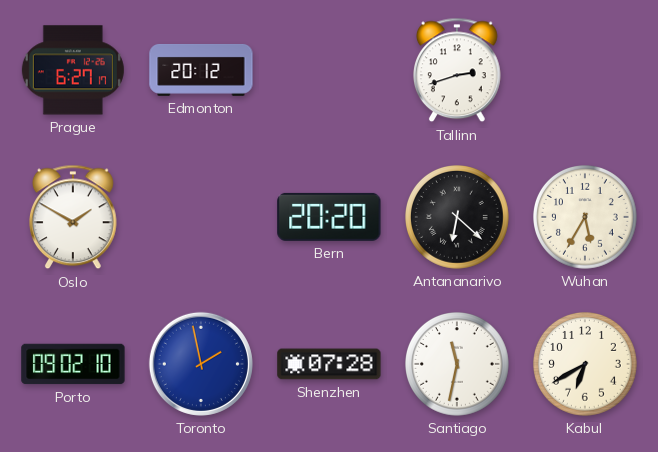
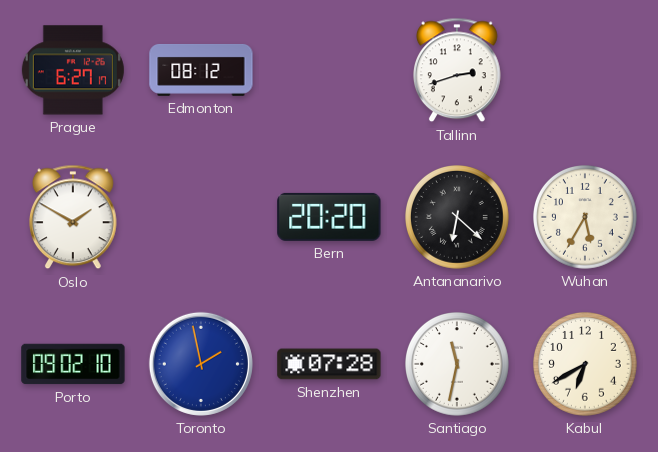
Edmonton: 20:12 -> 08:12 (201, 70)
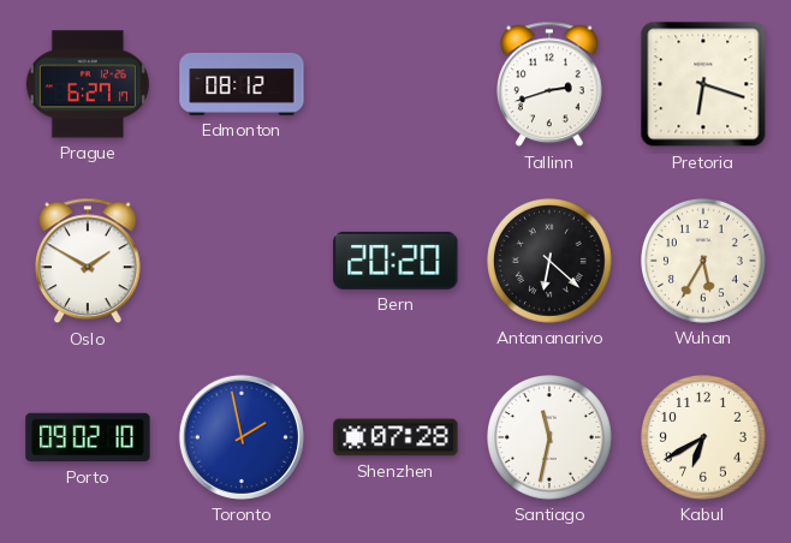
Pretoria: none -> 6:18 (703, 84)
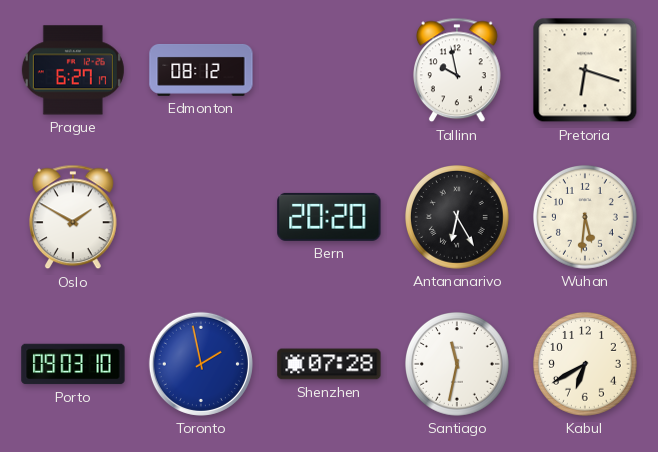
Tallinn: 2:42 -> 9:58 (458, 70)
Antananarivo: 6:22 -> 6:25 (458, 218)
Wuhan: 5:35 -> 5:31 (586, 218)
Porto: 09:02 -> 09:03 (73, 364)
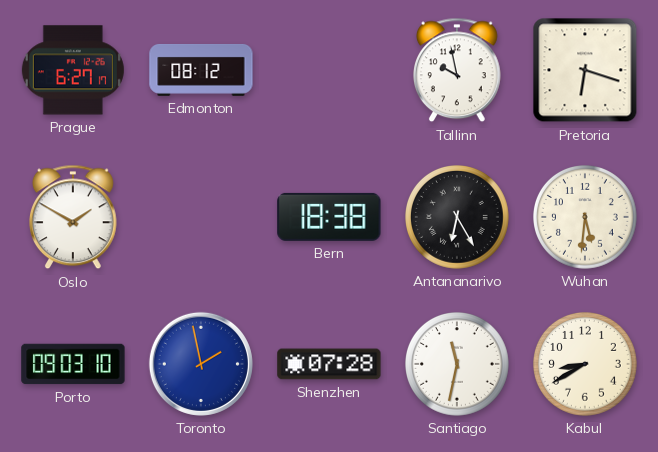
Bern: 20:20 -> 18:38 (329, 217)
Kabul: 6:40 -> 8:40 (586, 365)
